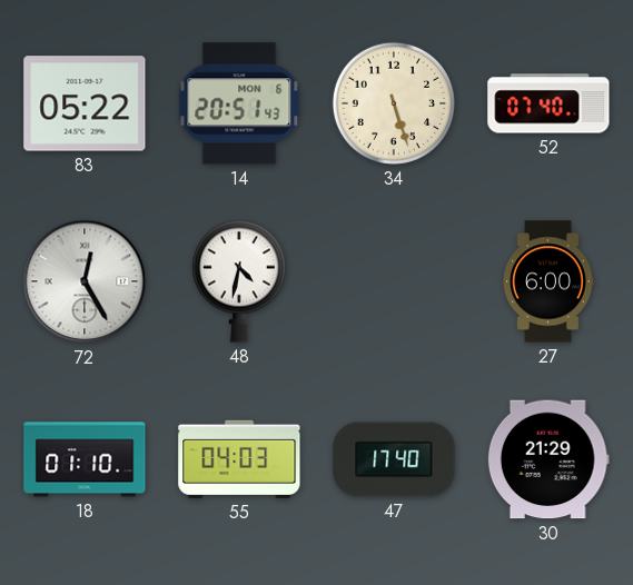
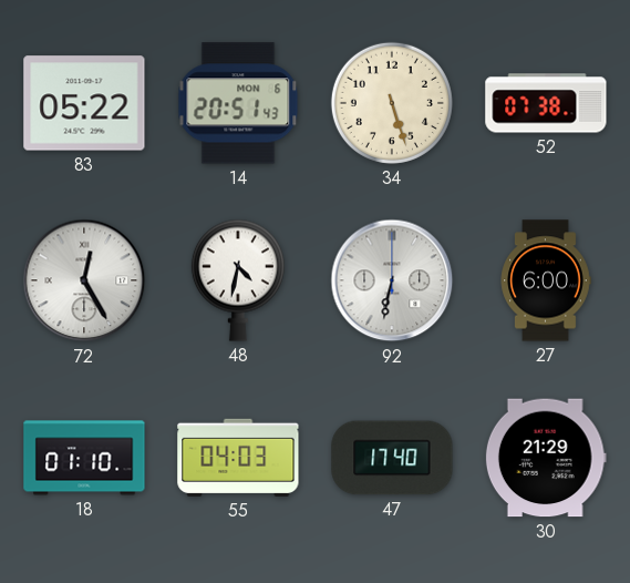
52: 07:40 -> 07:38 (546, 103)
92: none -> 6:32 (392, 280)
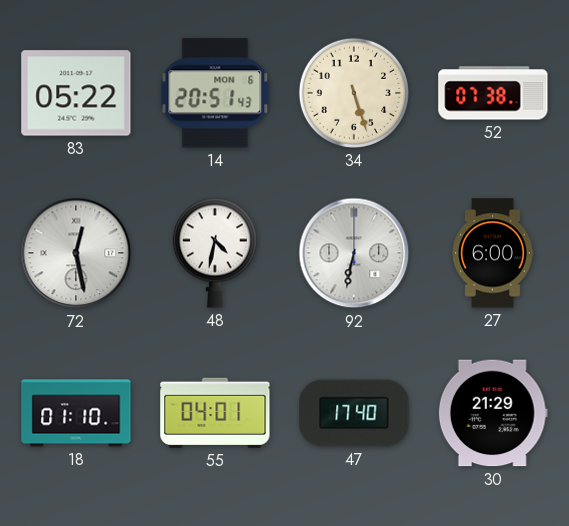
72: 12:25 -> 12:28 (76, 253)
55: 04:03 -> 04:01 (215, 413)
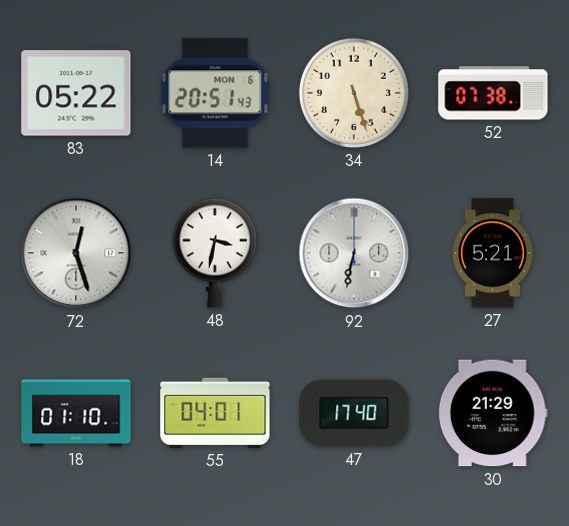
72: 12:28 -> 12:27 (76, 253)
48: 4:32 -> 3:32 (215, 253)
27: 6:00 -> 5:21 (493, 253)
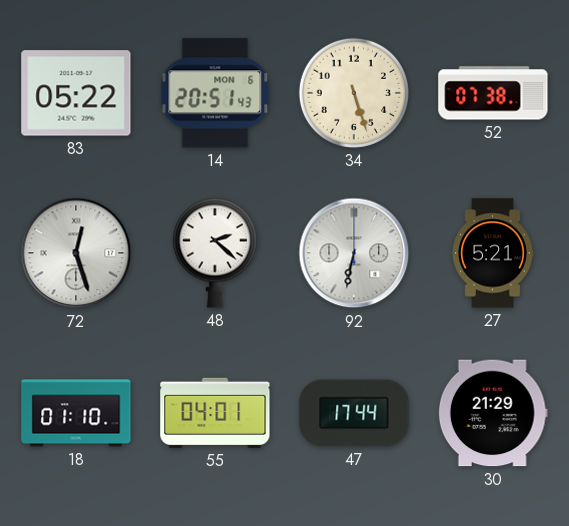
48: 3:32 -> 2:22 (215, 253)
47: 17:40 -> 17:44 (354, 413)
